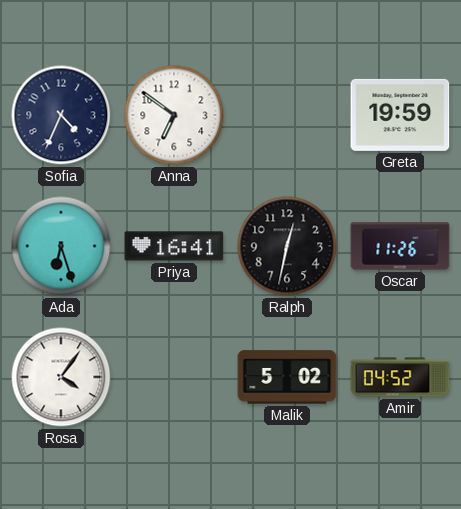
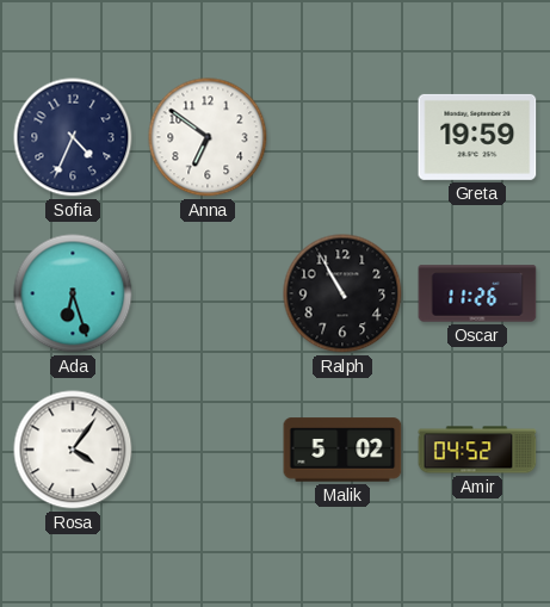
Priya: 16:41 -> none (174, 246)
Ralph: 12:32 -> 10:55 (342, 293)
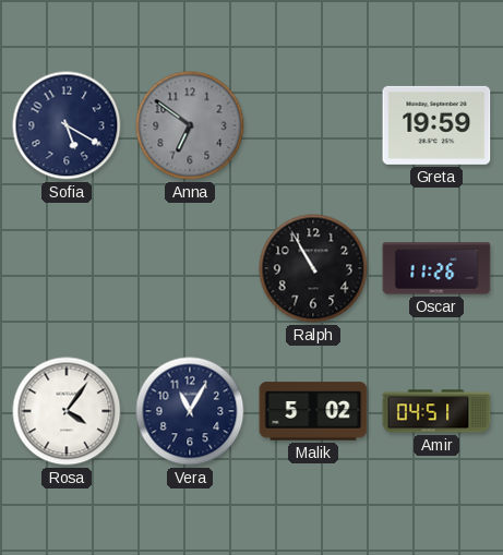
Sofia: 4:34 -> 5:20 (67, 125)
Anna dial: white -> grey (190, 125)
Ada: 6:27 -> none (73, 293)
Vera: none -> 11:05 (190, 411)
Amir: 04:52 -> 04:51 (436, 411)
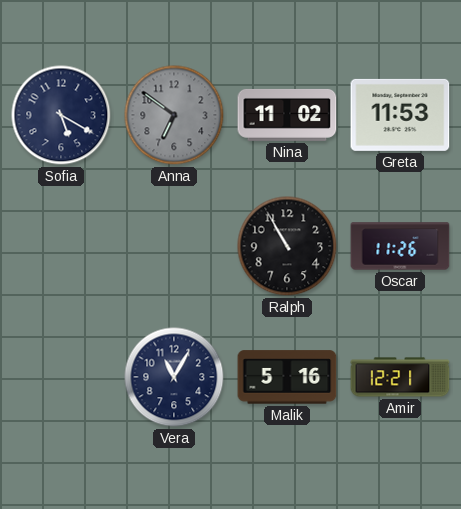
Nina: none -> 11:02 (287, 115)
Greta: 19:59 -> 11:53 (400, 115)
Rosa: 4:06 -> none (67, 411)
Malik: 5:02 -> 5:16 (287, 377)
Amir: 04:51 -> 12:21 (400, 377)
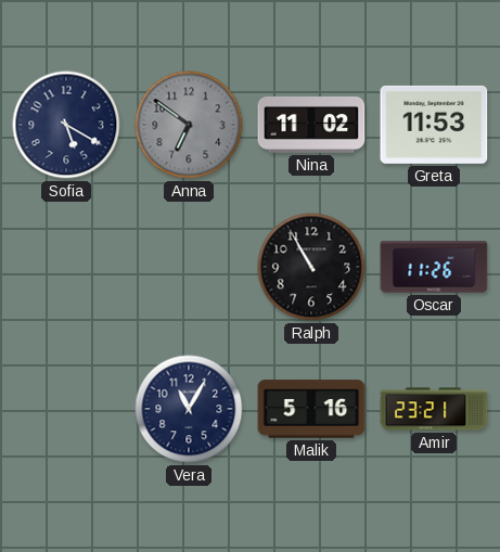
Amir: 12:21 -> 23:21 (434, 409)
